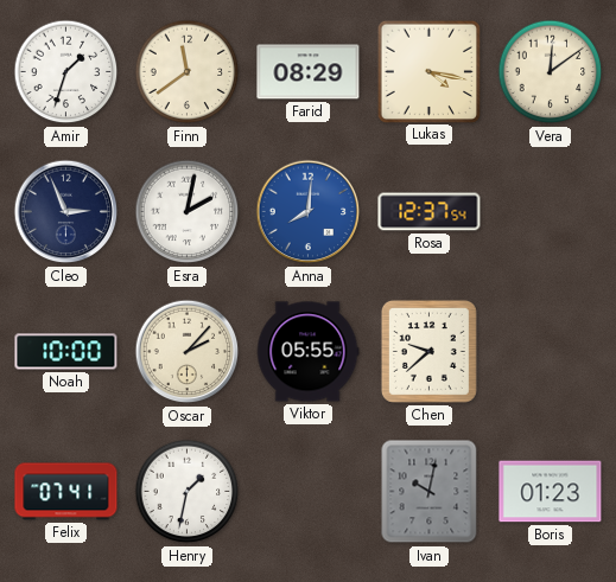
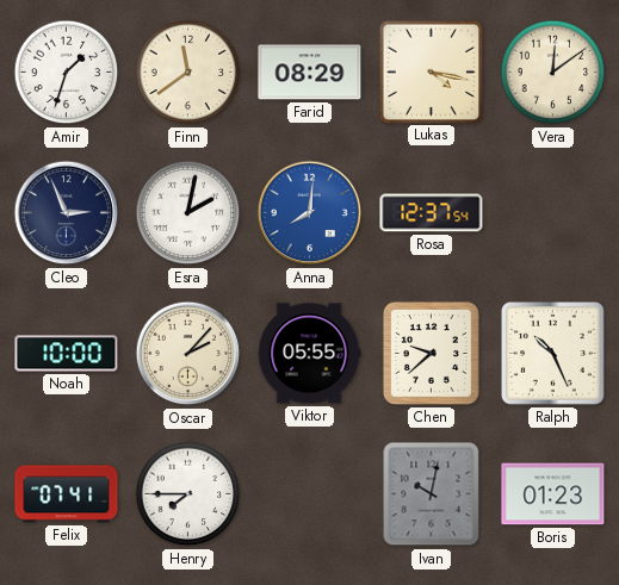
Ralph: none -> 10:26 (553, 354)
Henry: 1:32 -> 7:45 (188, 494)
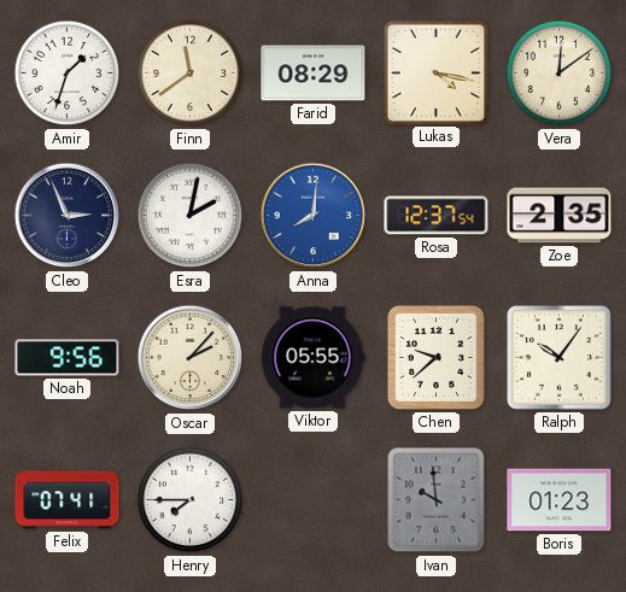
Zoe: none -> 2:35 (560, 216)
Noah: 10:00 -> 9:56 (68, 358)
Ralph: 10:26 -> 10:06 (560, 358)
Ivan: 10:02 -> 9:59 (437, 500)
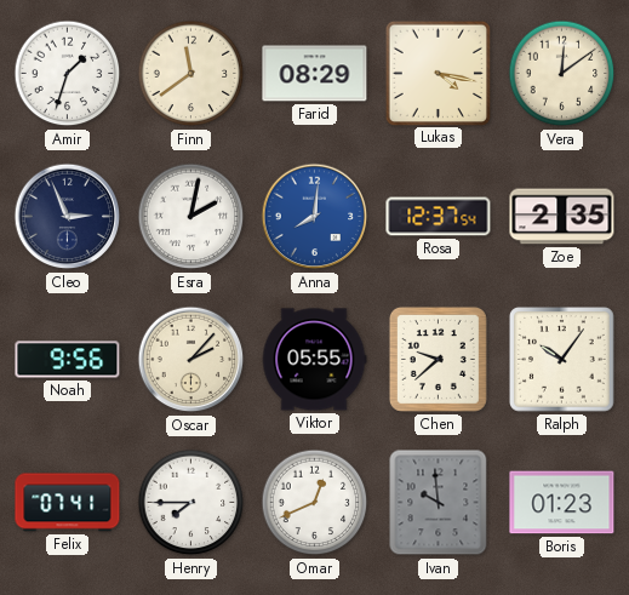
Omar: none -> 12:41 (315, 503)
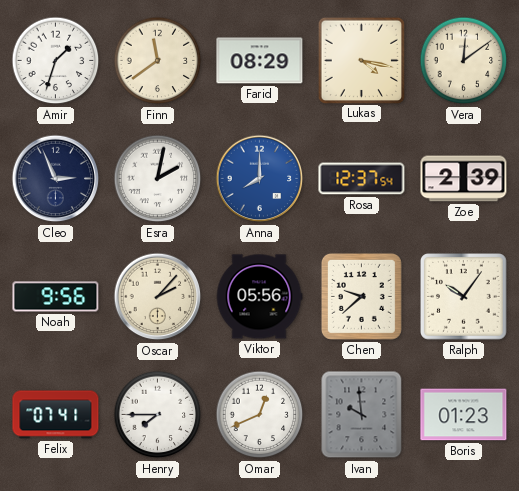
Anna: 8:01 -> 8:00 (260, 179)
Zoe: 2:35 -> 2:39 (464, 179)
Viktor: 05:55 -> 05:56 (259, 297)
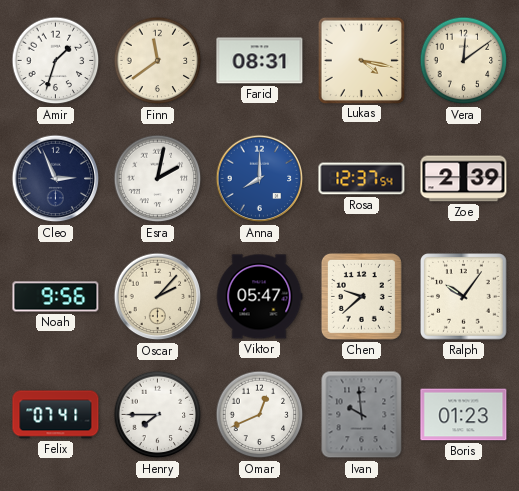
Farid: 08:29 -> 08:31 (260, 61)
Viktor: 05:56 -> 05:47 (259, 297)
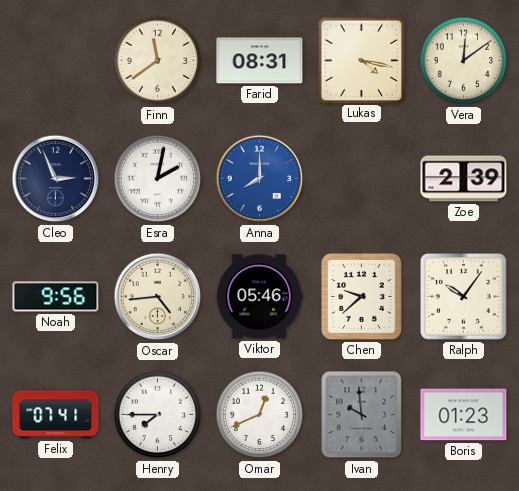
Amir: 1:33 -> none (56, 61)
Rosa: 12:37 -> none (362, 179)
Oscar: 2:07 -> 4:44 (158, 297)
Viktor: 05:47 -> 05:46 (259, 297)
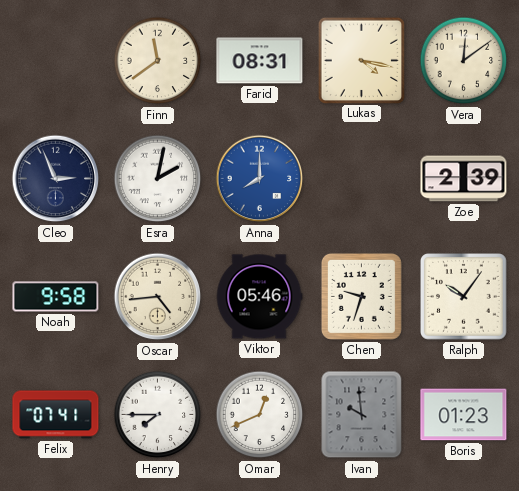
Noah: 9:56 -> 9:58 (56, 297)
Chen: 9:38 -> 9:33 (361, 296)
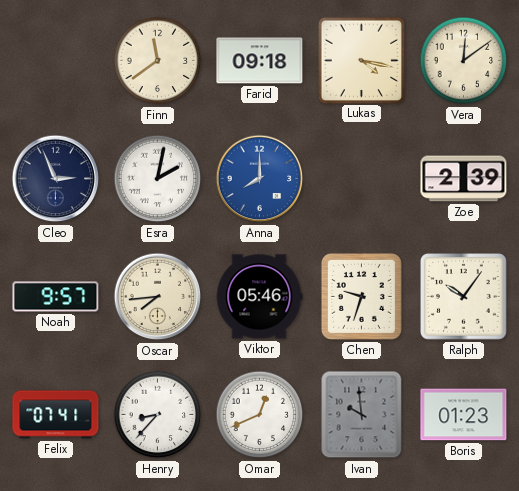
Farid: 08:31 -> 09:18 (260, 61)
Noah: 9:58 -> 9:57 (56, 297)
Oscar: 4:44 -> 7:44 (158, 297)
Henry: 7:45 -> 8:37 (158, 415)
